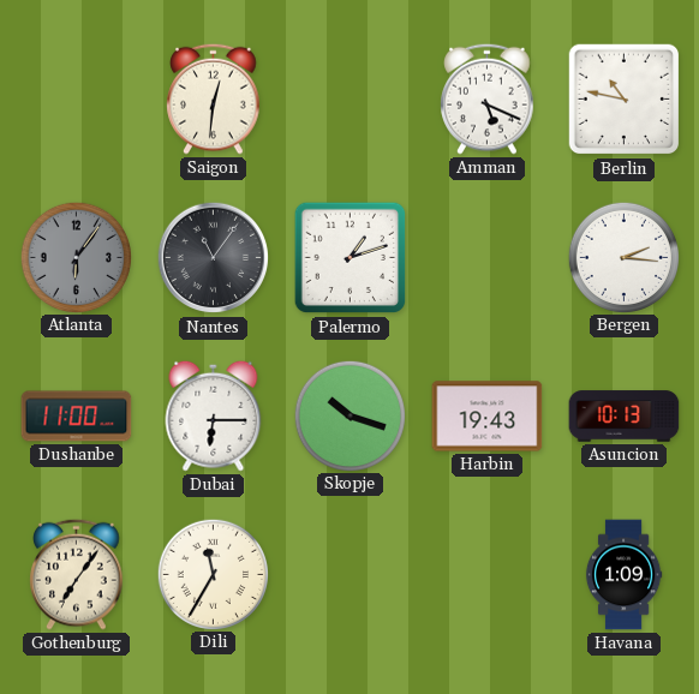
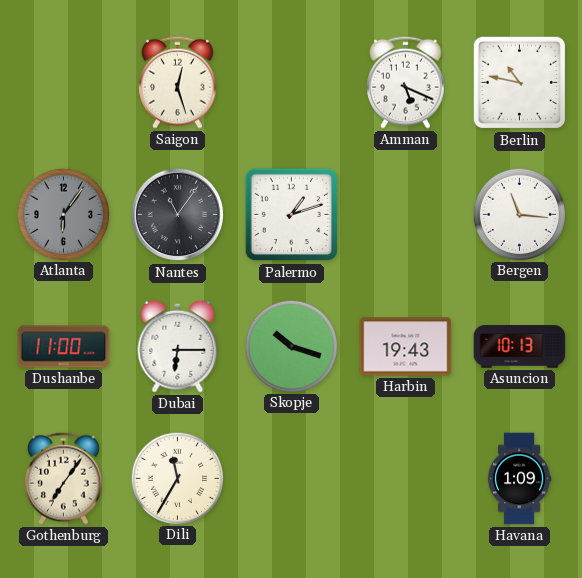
Saigon: 12:31 -> 12:27 (178, 82)
Bergen: 2:16 -> 11:16 (519, 214)
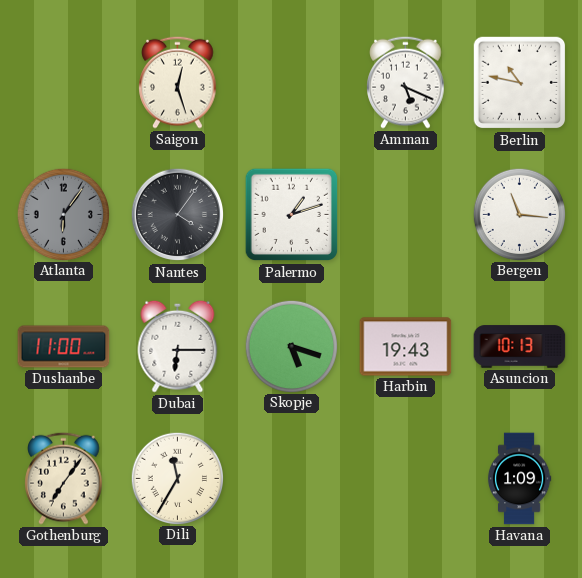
Nantes: 11:06 -> 4:06 (178, 215)
Skopje: 10:18 -> 5:18 (291, 346)
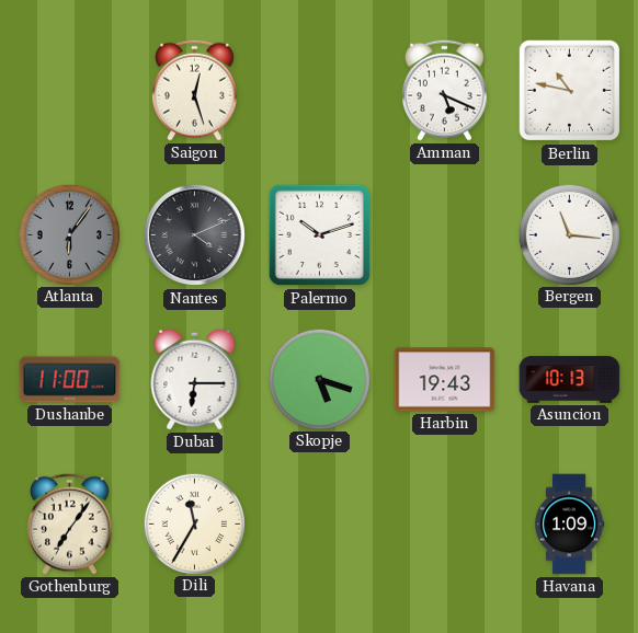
Nantes: 4:06 -> 4:11 (195, 235)
Palermo: 1:12 -> 10:12 (320, 235)
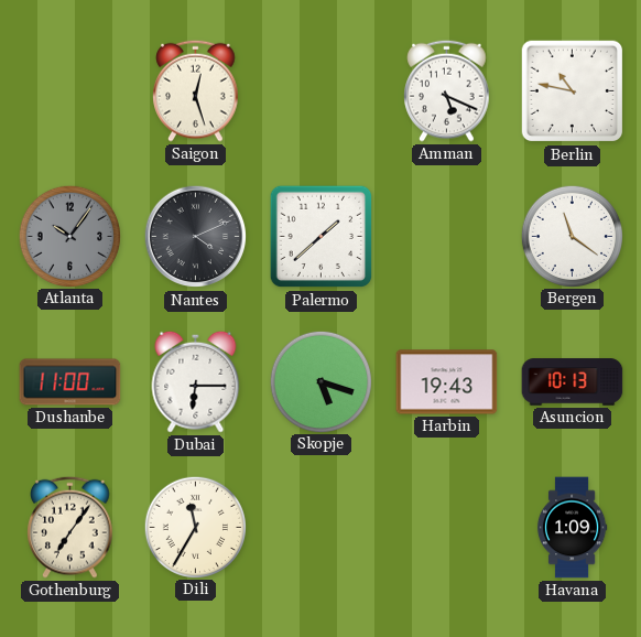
Atlanta: 6:06 -> 10:06 (69, 236)
Palermo: 10:12 -> 1:38 (322, 237)
Bergen: 11:16 -> 11:21 (572, 236)
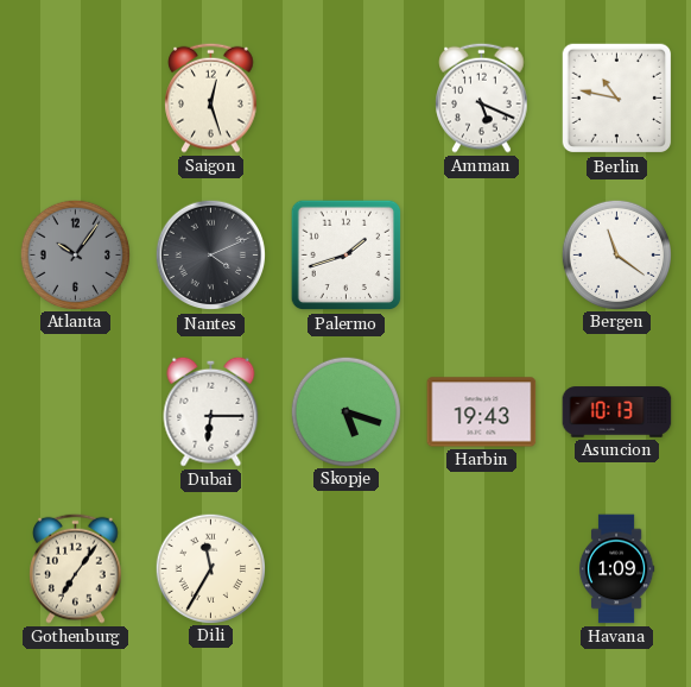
Palermo: 1:38 -> 1:42 (347, 256)
Dushanbe: 11:00 -> none (70, 382)
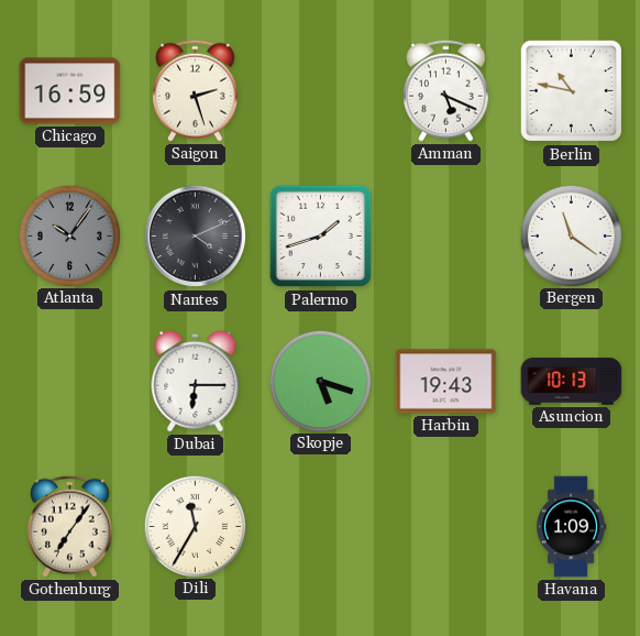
Chicago: none -> 16:59 (70, 91)
Saigon: 12:27 -> 2:27 (196, 90)
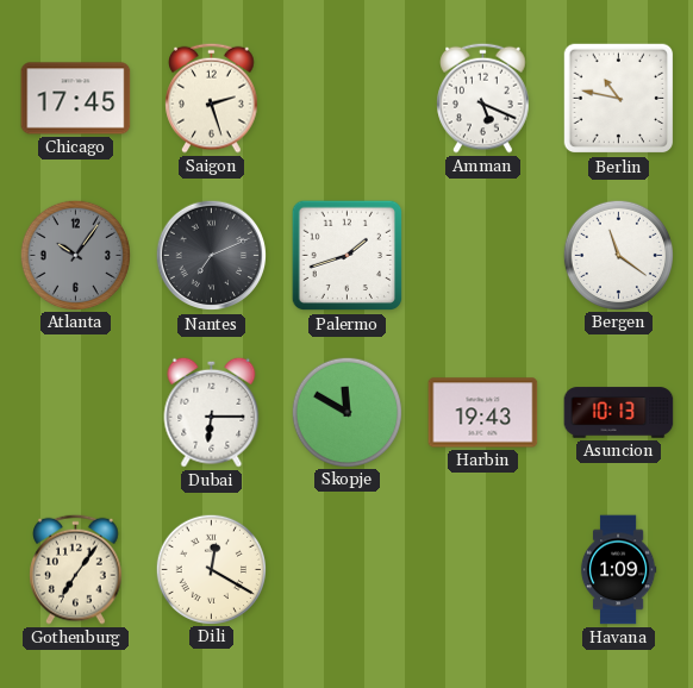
Chicago: 16:59 -> 17:45 (76, 99)
Nantes: 4:11 -> 7:11 (212, 256)
Skopje: 5:18 -> 11:50 (346, 412)
Dili: 11:35 -> 12:20 (211, 569)
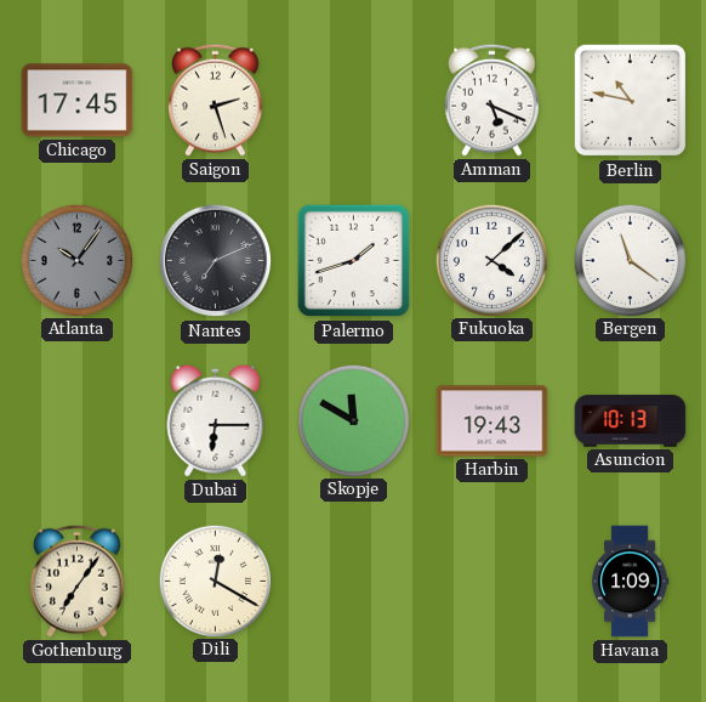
Fukuoka: none -> 4:08 (491, 260)
